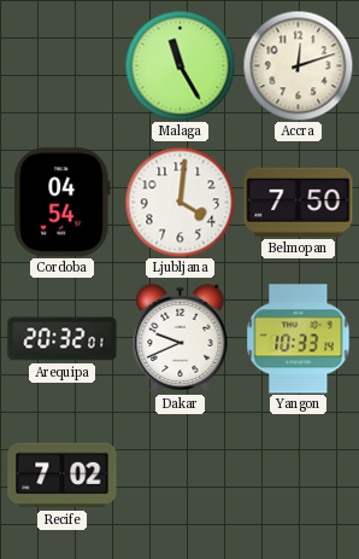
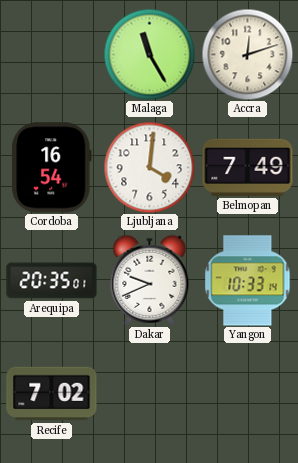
Cordoba: 04:54 -> 16:54 (52, 168)
Belmopan: 7:50 -> 7:49 (248, 167)
Arequipa: 20:32 -> 20:35 (52, 281)
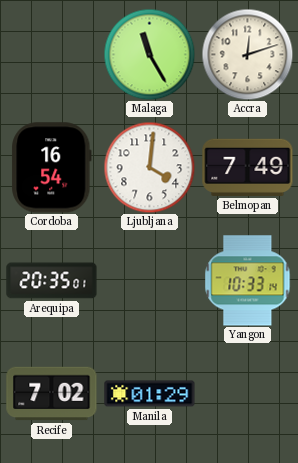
Dakar: 9:41 -> none (150, 280)
Manila: none -> 01:29 (150, 394)
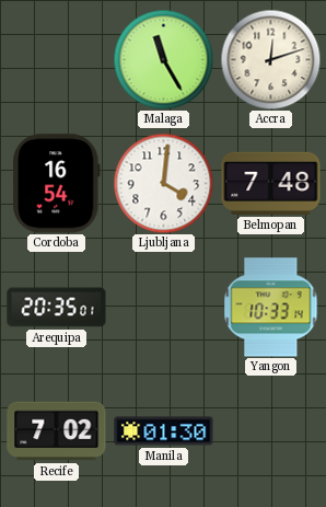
Belmopan: 7:49 -> 7:48 (271, 183)
Manila: 01:29 -> 01:30 (164, 431)
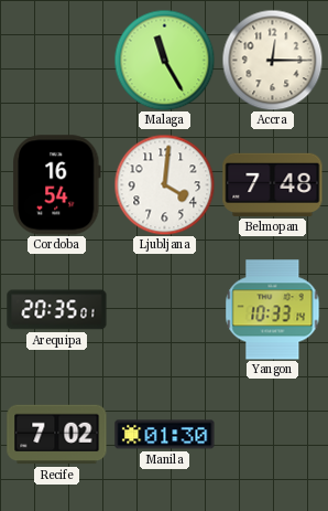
Accra: 12:12 -> 12:15 (272, 60)
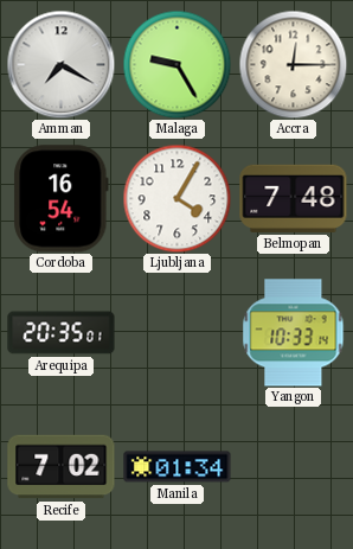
Amman: none -> 7:20 (60, 64)
Malaga: 11:25 -> 9:25 (176, 64)
Ljubljana: 4:01 -> 4:05 (176, 198)
Manila: 01:30 -> 01:34 (178, 467)
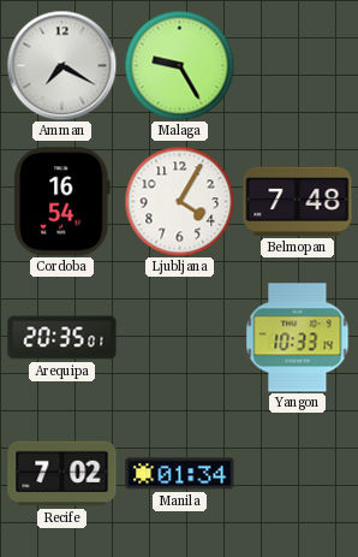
Accra: 12:15 -> none (293, 64)
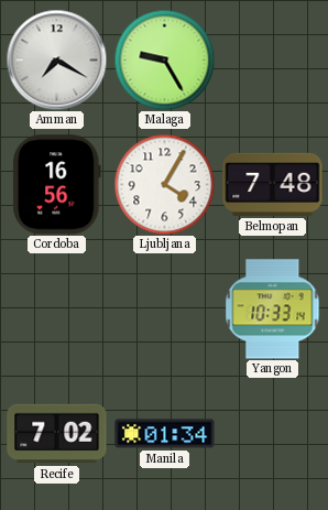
Cordoba: 16:54 -> 16:56 (57, 185)
Arequipa: 20:35 -> none (62, 338)
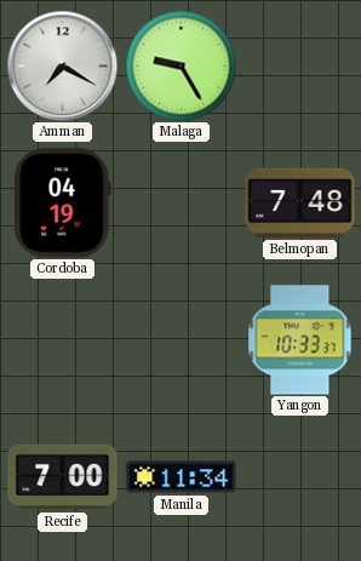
Cordoba: 16:56 -> 04:19 (63, 204)
Ljubljana: 4:05 -> none (164, 184)
Yangon: 10:33:14 -> 10:33:37 (300, 340)
Recife: 7:02 -> 7:00 (63, 477)
Manila: 01:34 -> 11:34 (182, 477)
